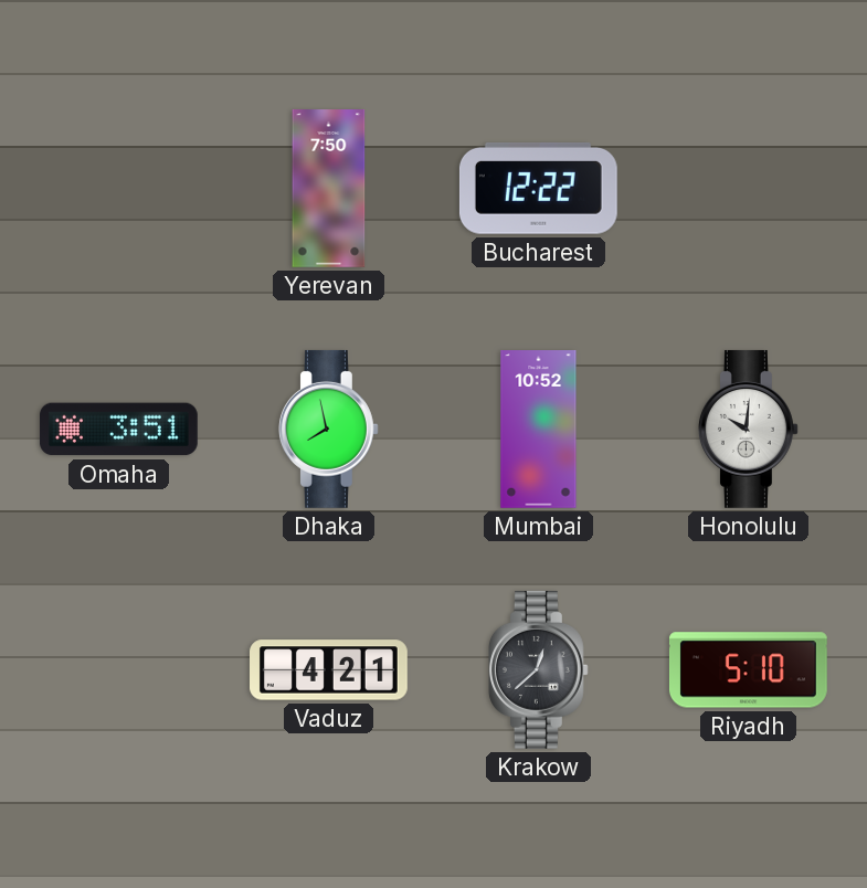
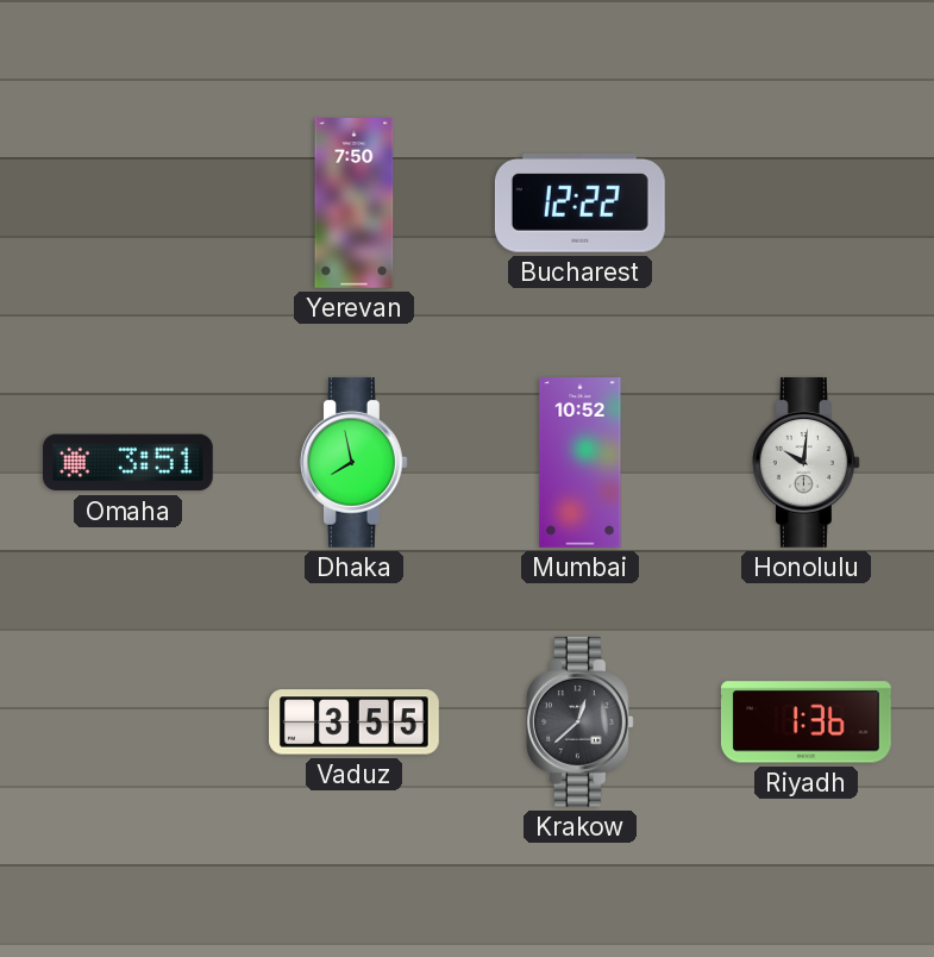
Vaduz: 4:21 -> 3:55 (355, 723)
Riyadh: 5:10 -> 1:36 (806, 723)
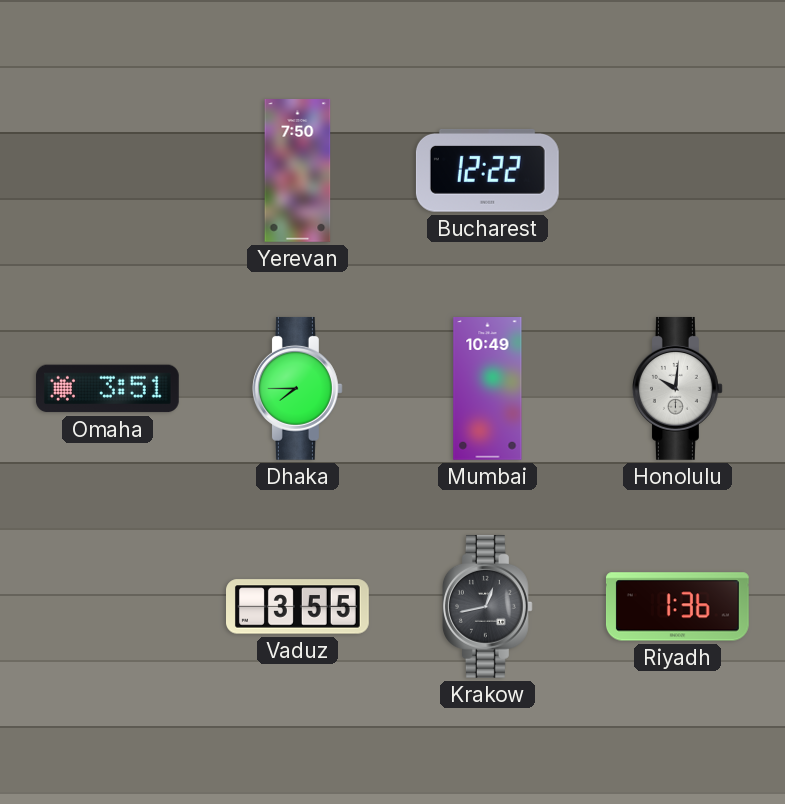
Dhaka: 7:58 -> 7:45 (297, 388)
Mumbai: 10:52 -> 10:49 (488, 389)
Krakow: 12:38 -> 12:43 (487, 606)
